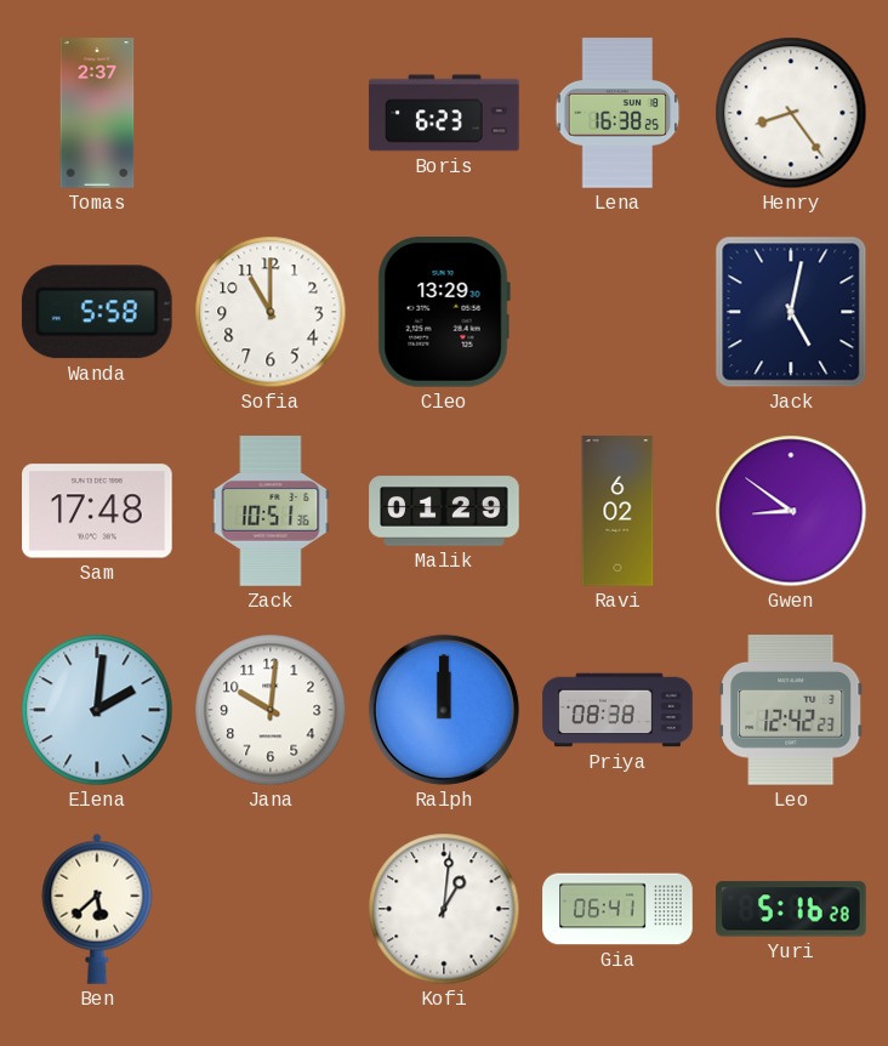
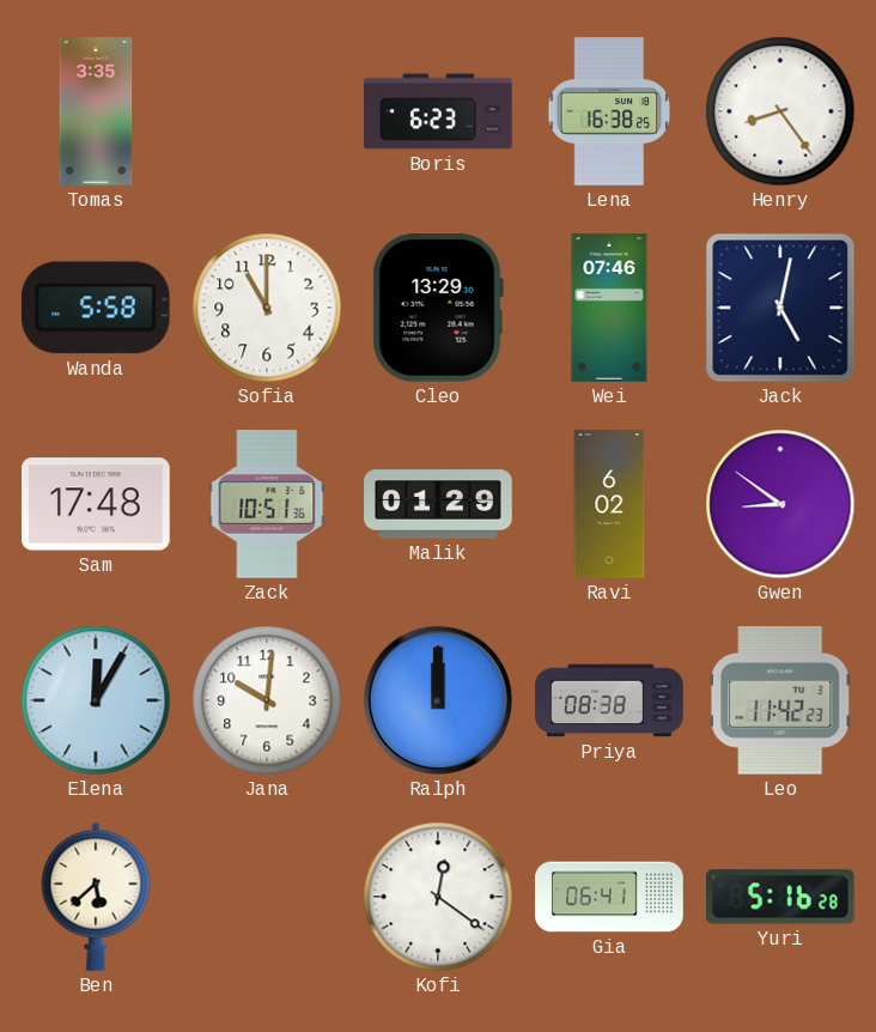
Tomas: 2:37 -> 3:35 (96, 111)
Wei: none -> 07:46 (609, 308)
Elena: 2:01 -> 12:05 (96, 700)
Leo: 12:42 -> 11:42 (781, 702)
Kofi: 1:01 -> 12:21 (438, 897)
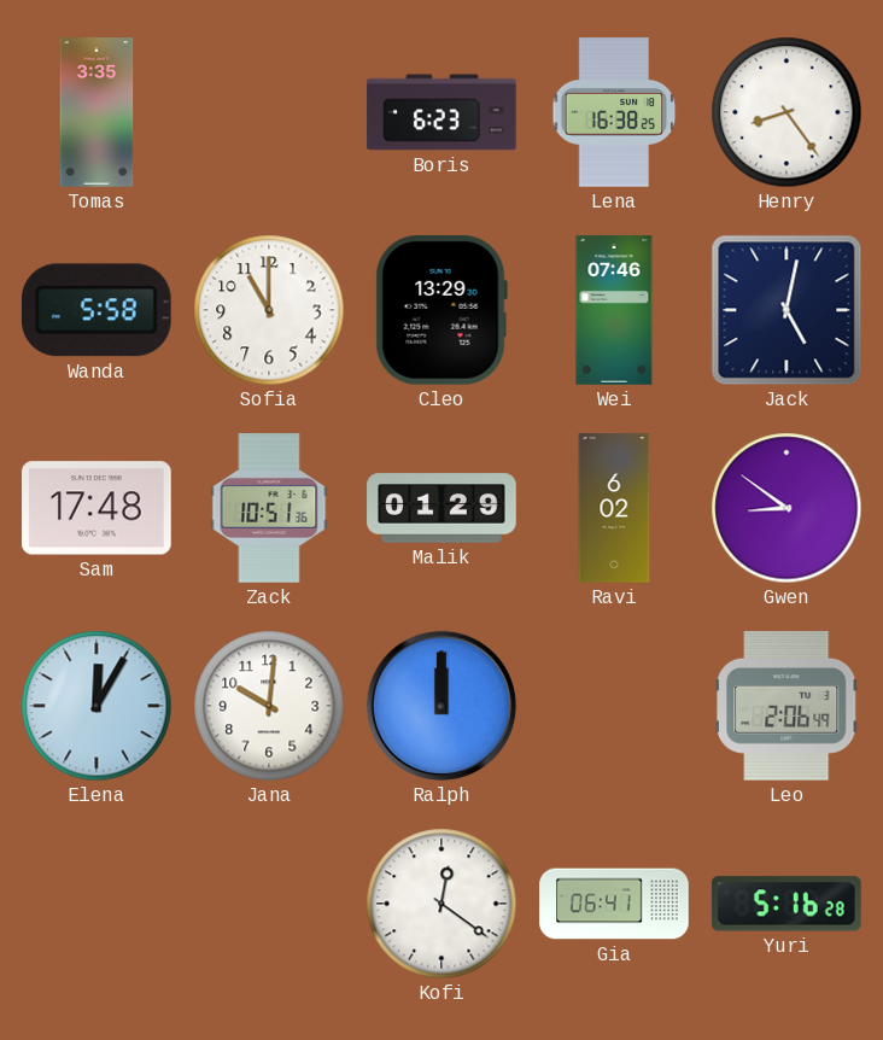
Priya: 08:38 -> none (609, 700)
Leo: 11:42 -> 2:06 (788, 707)
Ben: 5:38 -> none (96, 897)
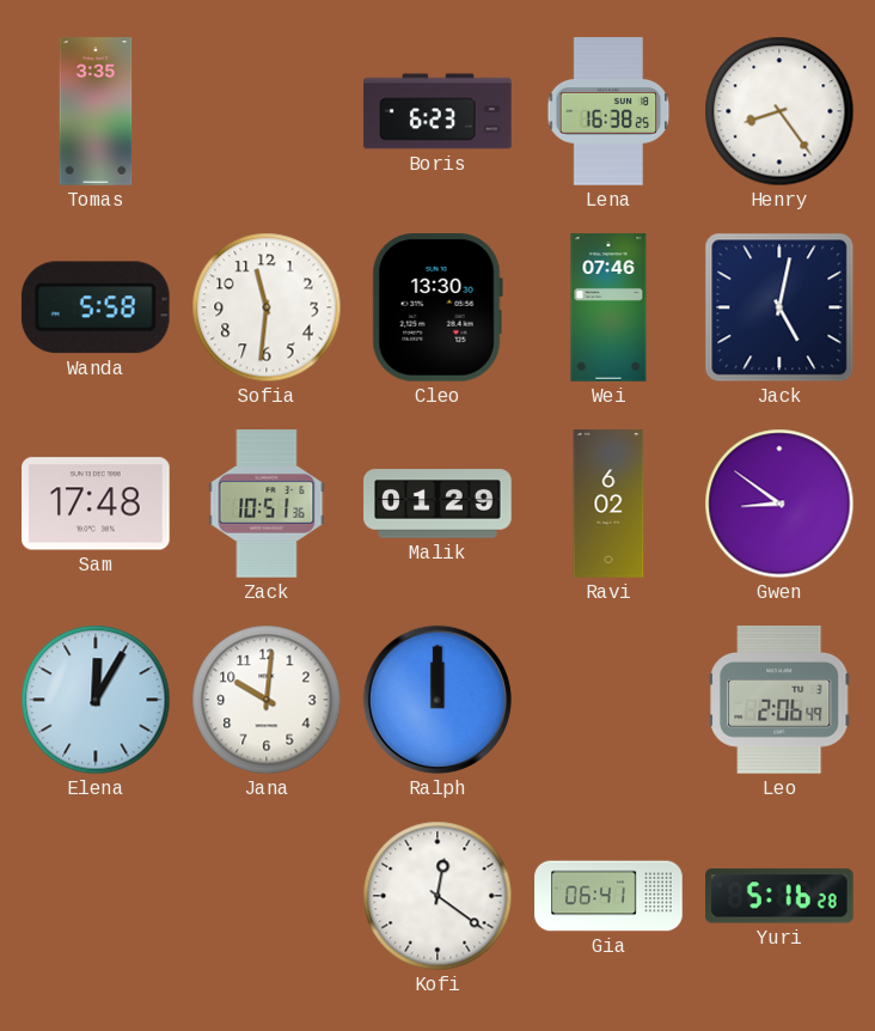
Sofia: 11:00 -> 11:31 (267, 307)
Cleo: 13:29 -> 13:30 (437, 309)
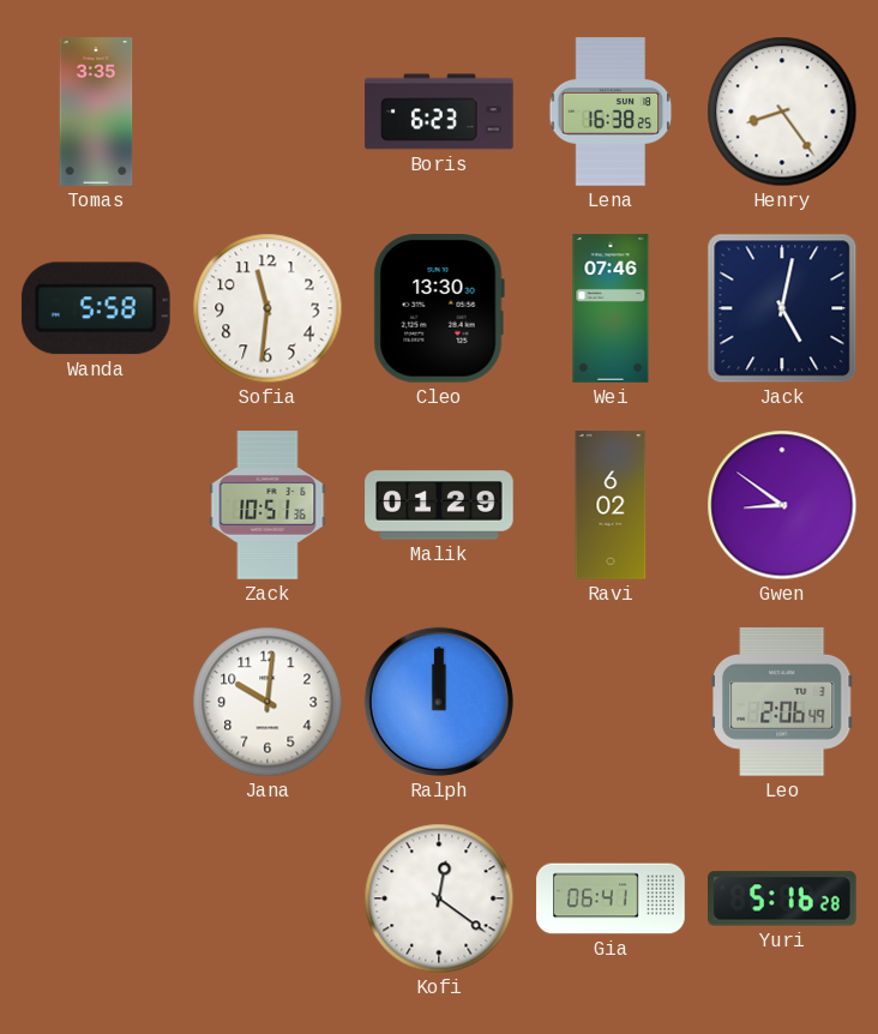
Sam: 17:48 -> none (96, 504)
Elena: 12:05 -> none (96, 700)
